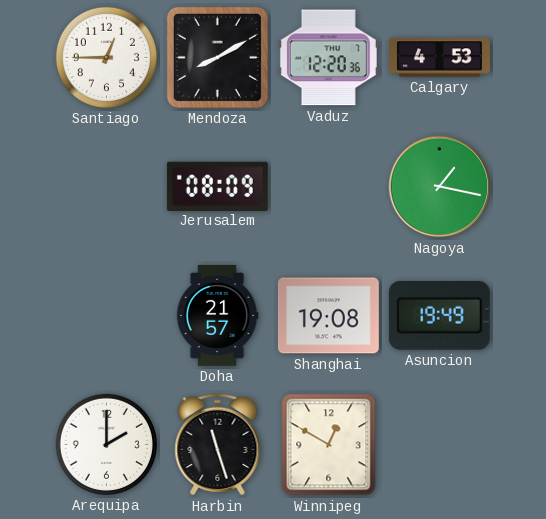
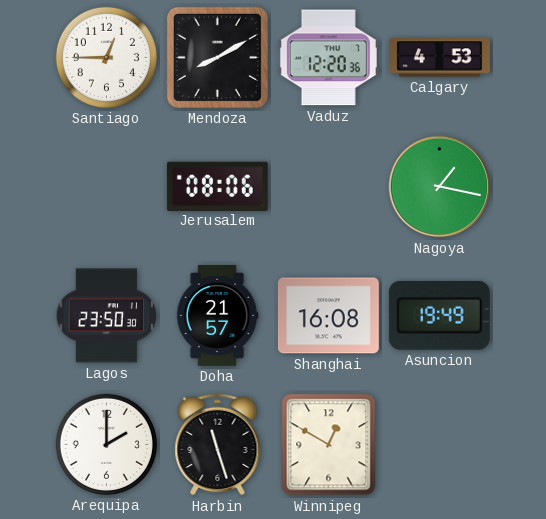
Jerusalem: 08:09 -> 08:06 (217, 186)
Lagos: none -> 23:50 (107, 316)
Shanghai: 19:08 -> 16:08 (328, 316)
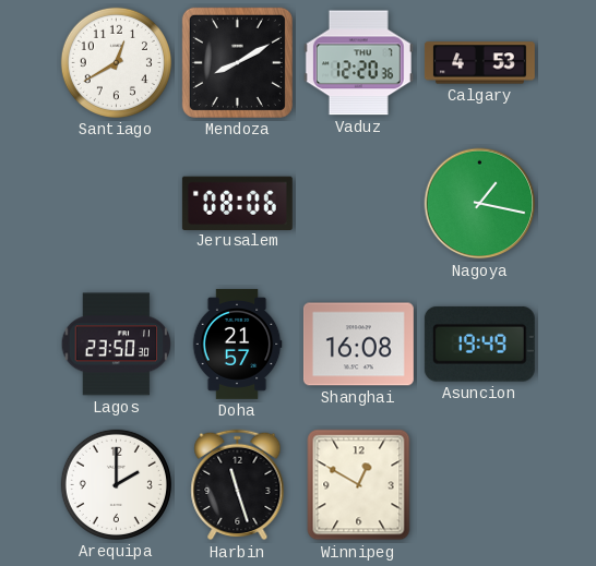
Santiago: 12:45 -> 12:40 (116, 62)
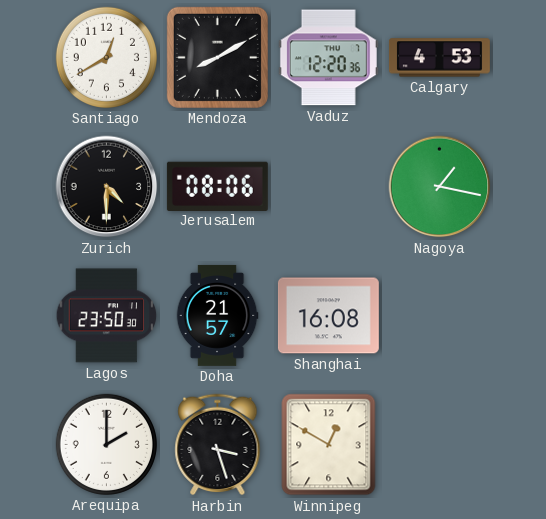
Zurich: none -> 4:30 (107, 187)
Asuncion: 19:49 -> none (479, 344)
Harbin: 11:27 -> 3:27 (218, 445)
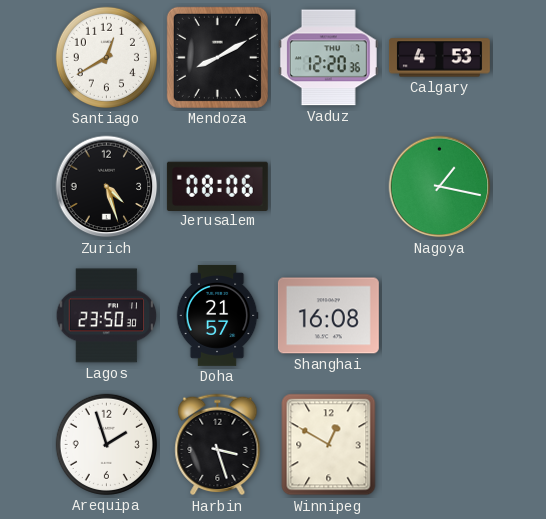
Zurich: 4:30 -> 4:27 (107, 187)
Arequipa: 2:00 -> 1:57 (106, 444)
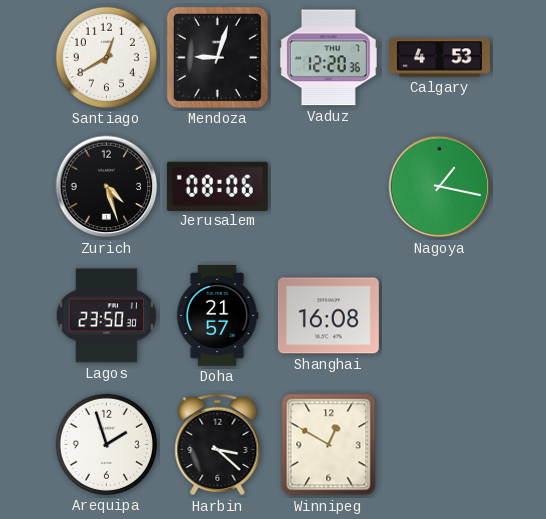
Mendoza: 8:10 -> 9:03 (217, 57)
Harbin: 3:27 -> 3:22 (218, 445)
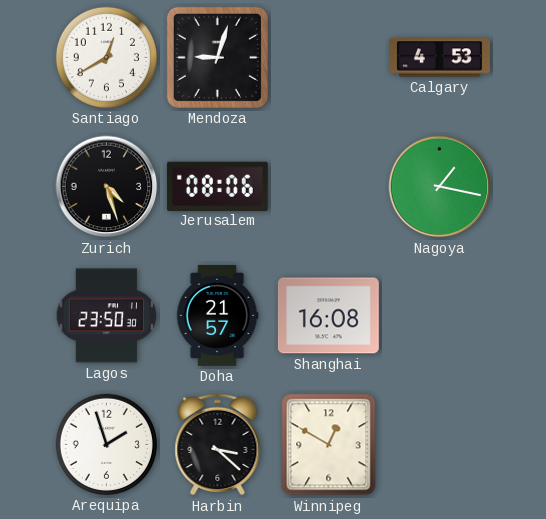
Vaduz: 12:20 -> none (328, 58)
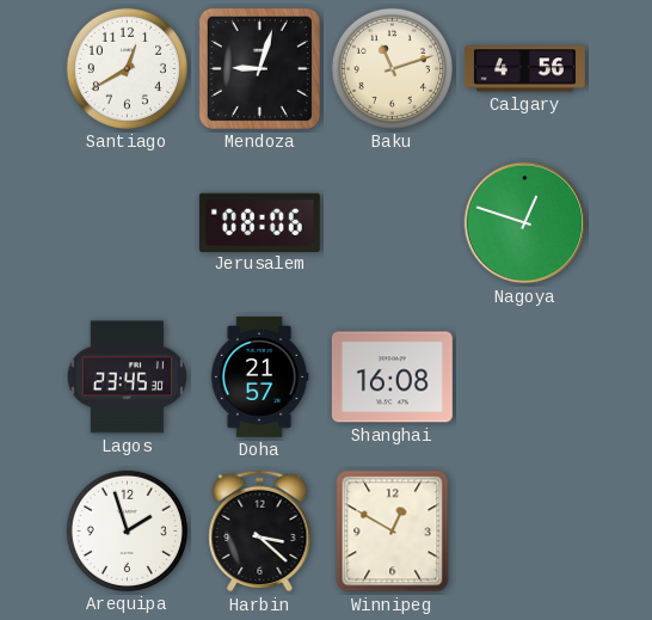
Baku: none -> 11:12 (392, 68)
Calgary: 4:53 -> 4:56 (524, 69)
Zurich: 4:27 -> none (107, 187)
Nagoya: 1:17 -> 12:48 (525, 223)
Lagos: 23:50 -> 23:45 (128, 377)
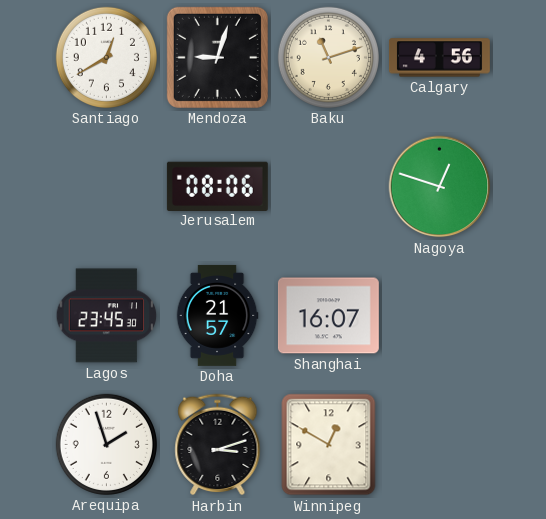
Shanghai: 16:08 -> 16:07 (328, 316)
Harbin: 3:22 -> 3:12 (218, 445)
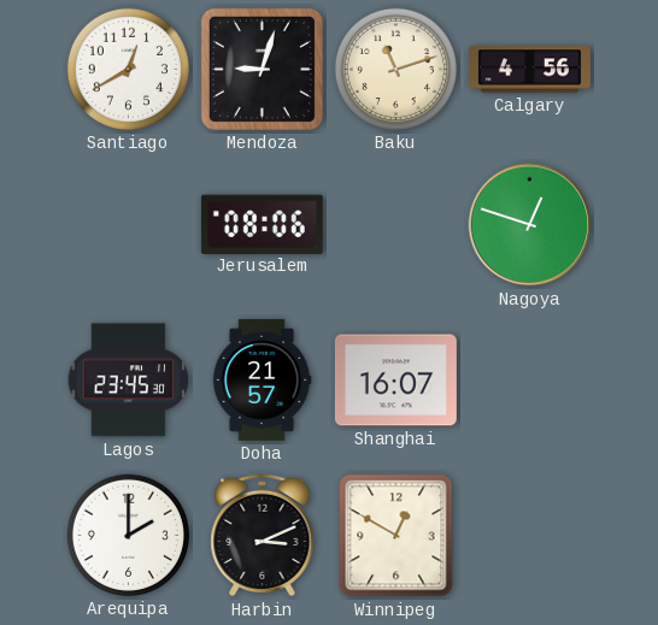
Arequipa: 1:57 -> 2:00 (128, 535)
Harbin: 3:12 -> 3:11 (263, 536)
